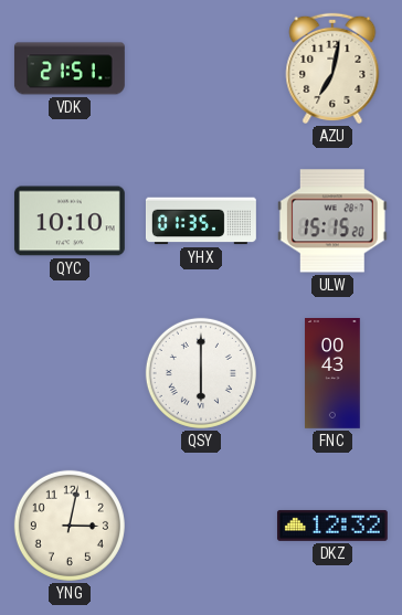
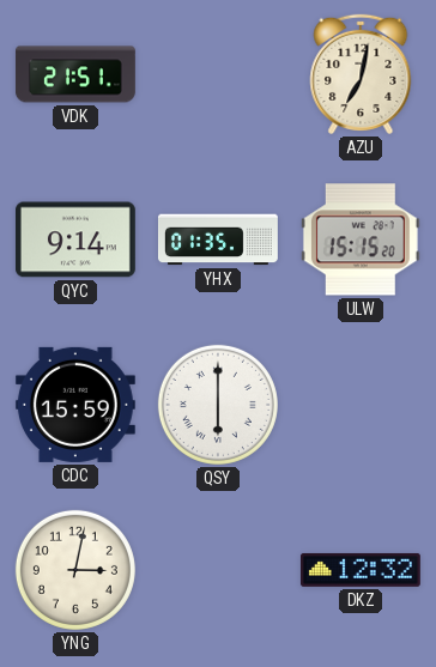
QYC: 10:10 -> 9:14 (75, 239)
CDC: none -> 15:59 (75, 405)
FNC: 00:43 -> none (332, 374)
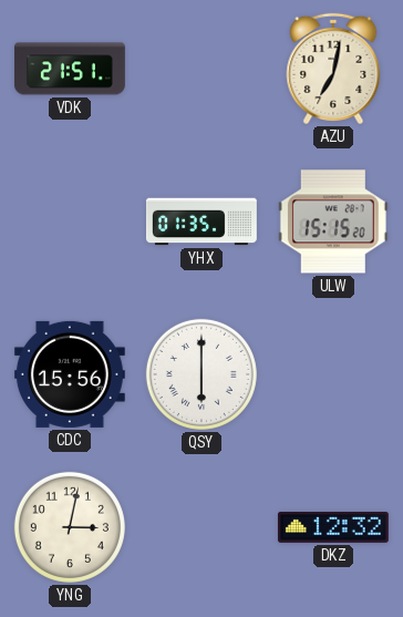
QYC: 9:14 -> none (75, 239)
CDC: 15:59 -> 15:56 (70, 374)
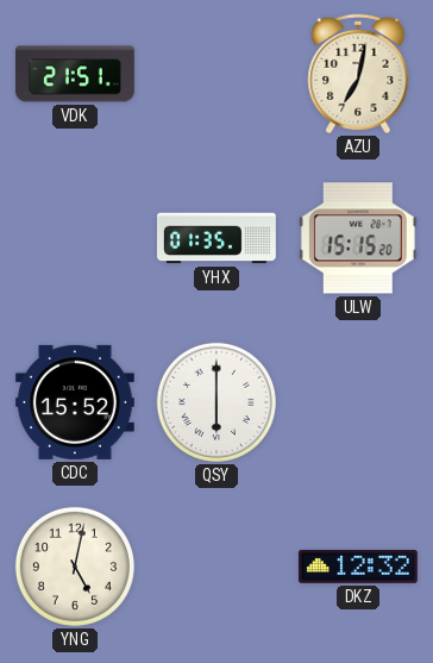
CDC: 15:56 -> 15:52 (75, 402)
YNG: 3:02 -> 5:02 (75, 567)
